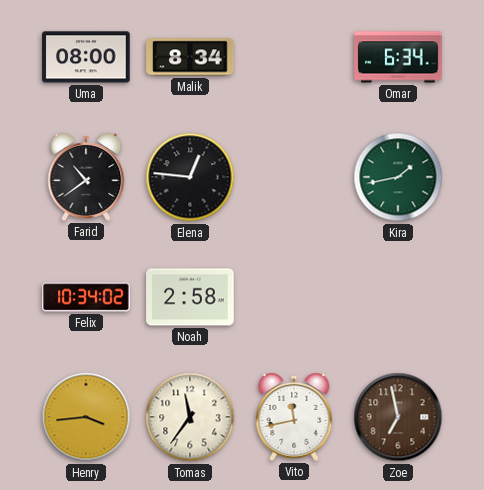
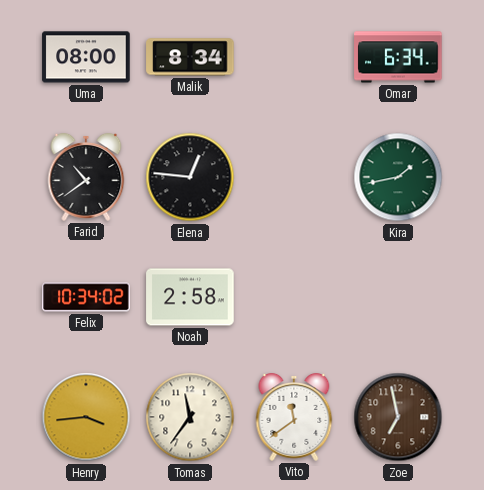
Vito: 11:43 -> 11:39 (294, 418)
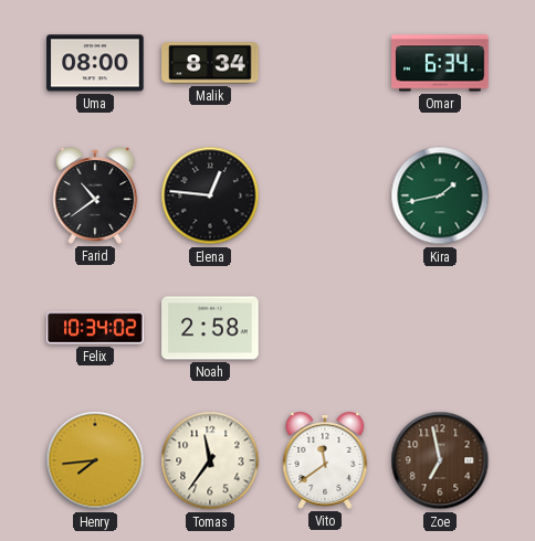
Henry: 3:44 -> 7:44 (95, 460)
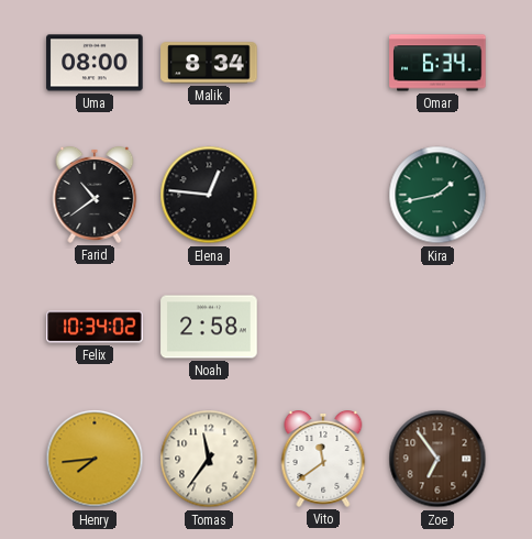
Zoe: 6:58 -> 6:54 (437, 459)
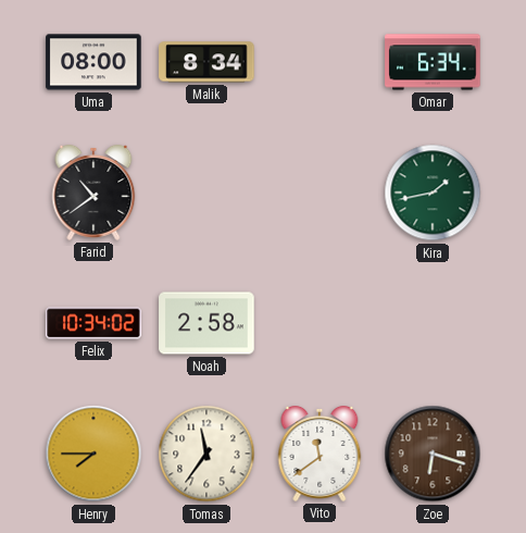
Elena: 12:46 -> none (209, 195)
Henry: 7:44 -> 7:45 (93, 454)
Zoe: 6:54 -> 6:18 (433, 454)
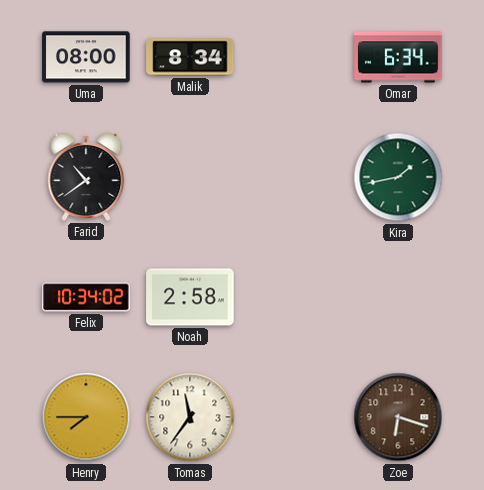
Vito: 11:39 -> none (320, 455)
